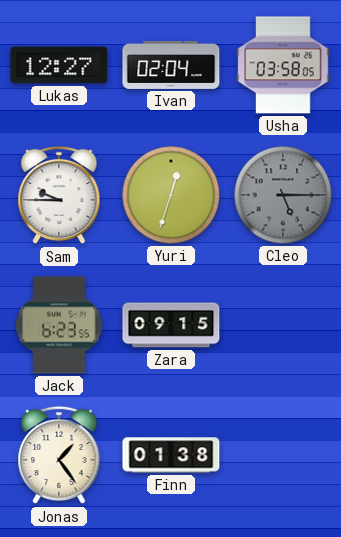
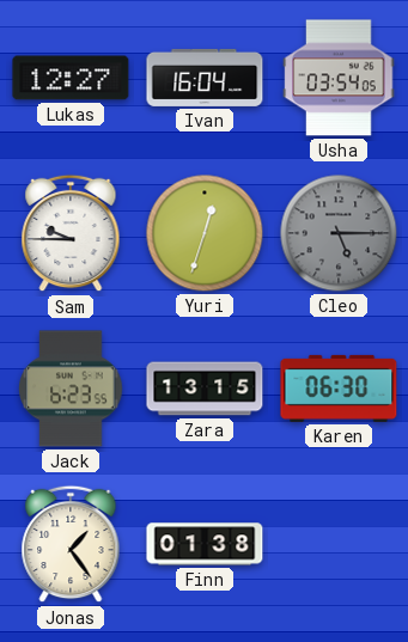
Ivan: 02:04 -> 16:04 (205, 78)
Usha: 03:58 -> 03:54 (339, 78)
Zara: 09:15 -> 13:15 (205, 389)
Karen: none -> 06:30 (339, 389)
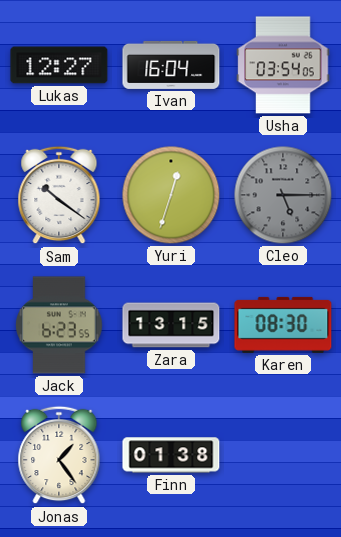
Sam: 9:45 -> 10:21 (59, 195)
Karen: 06:30 -> 08:30 (283, 325)
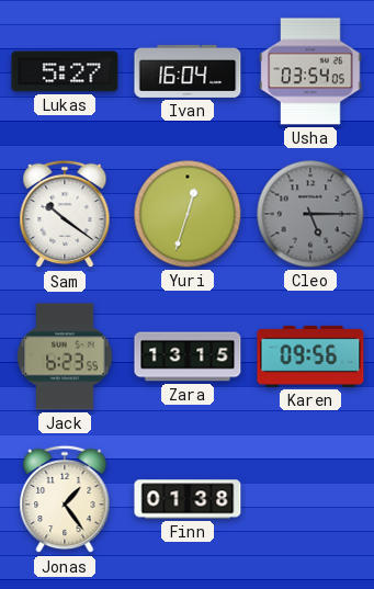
Lukas: 12:27 -> 5:27 (65, 71)
Karen: 08:30 -> 09:56 (310, 356)
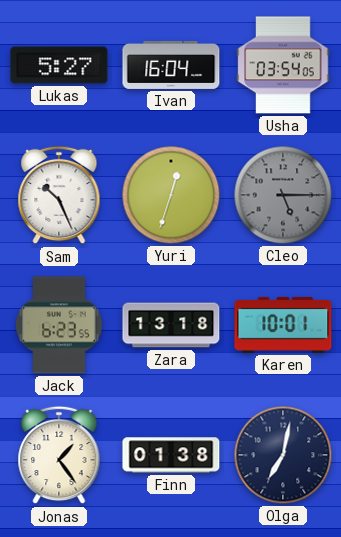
Sam: 10:21 -> 10:26 (59, 195)
Zara: 13:15 -> 13:18 (171, 325)
Karen: 09:56 -> 10:01 (283, 325)
Olga: none -> 7:02 (283, 455)
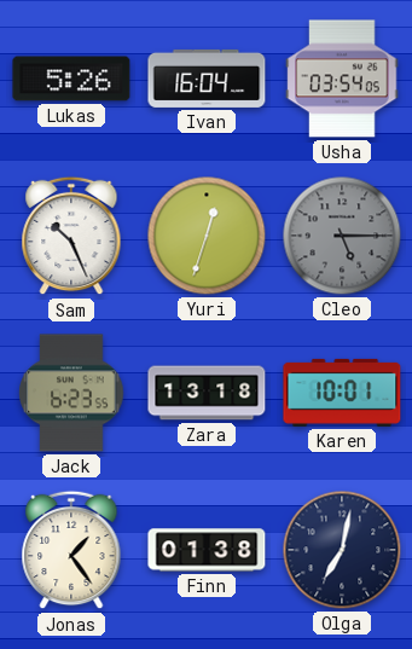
Lukas: 5:27 -> 5:26 (71, 79)
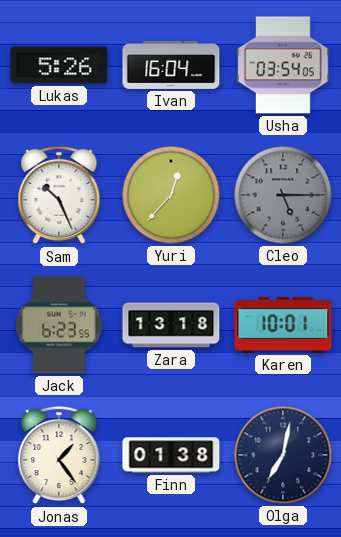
Yuri: 12:33 -> 12:37 (171, 195)
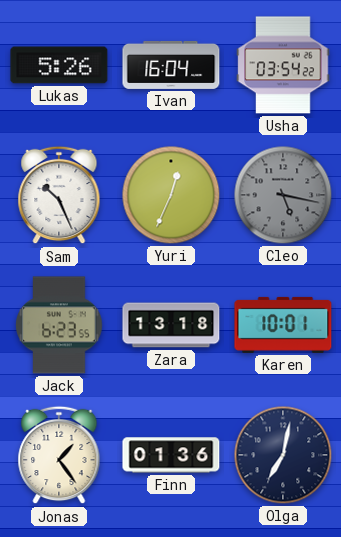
Usha: 03:54:05 -> 03:54:22 (283, 65)
Yuri: 12:37 -> 12:34 (171, 195)
Cleo: 5:15 -> 5:17 (283, 195)
Finn: 01:38 -> 01:36 (171, 455)
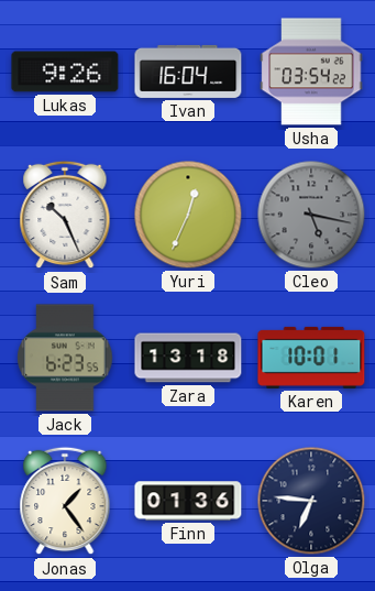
Lukas: 5:26 -> 9:26 (65, 72)
Olga: 7:02 -> 6:46 (311, 501)
